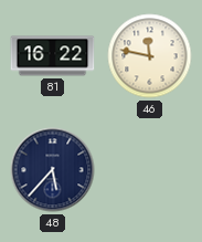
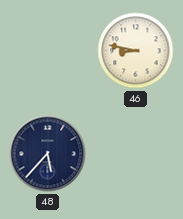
81: 16:22 -> none (53, 56)
46: 11:47 -> 8:47 (136, 51)
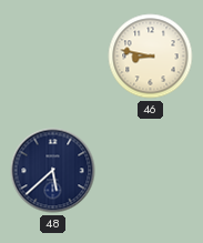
48: 5:37 -> 5:38 (53, 171)
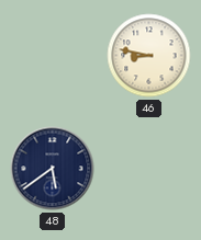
48: 5:38 -> 5:39 (53, 169)
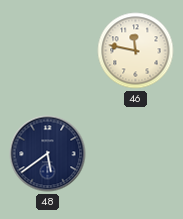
46: 8:47 -> 11:47 (136, 51)
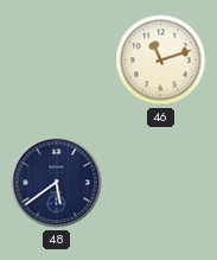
46: 11:47 -> 11:12 (161, 61)
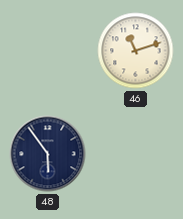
48: 5:39 -> 5:54 (48, 154)
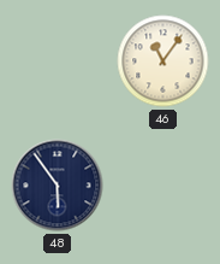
46: 11:12 -> 11:06 (163, 61)
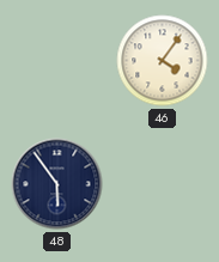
46: 11:06 -> 4:06 (163, 61)
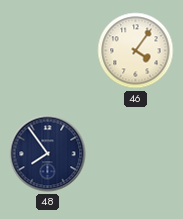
48: 5:54 -> 7:54 (48, 154)
